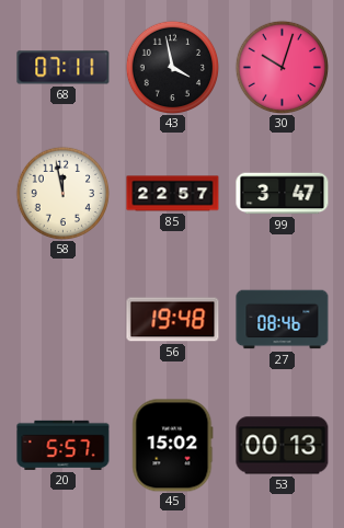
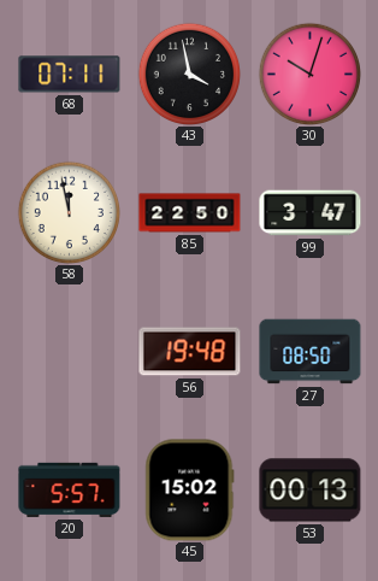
85: 22:57 -> 22:50 (190, 213)
27: 08:46 -> 08:50 (311, 352)
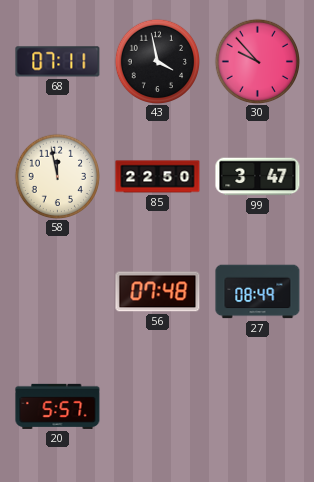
30: 10:03 -> 9:53 (257, 61)
56: 19:48 -> 07:48 (158, 292)
27: 08:50 -> 08:49 (258, 292)
45: 15:02 -> none (190, 491)
53: 00:13 -> none (311, 491)
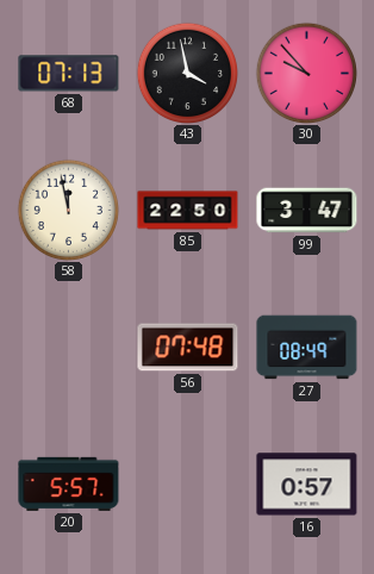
68: 07:11 -> 07:13 (69, 74)
16: none -> 0:57 (307, 485)
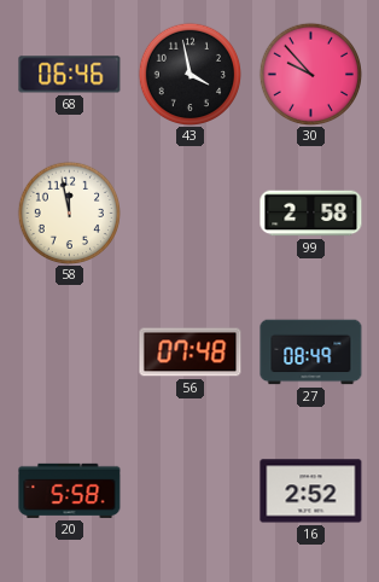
68: 07:13 -> 06:46 (70, 75)
85: 22:50 -> none (188, 211)
99: 3:47 -> 2:58 (311, 214)
20: 5:57 -> 5:58 (70, 490)
16: 0:57 -> 2:52 (311, 491)
